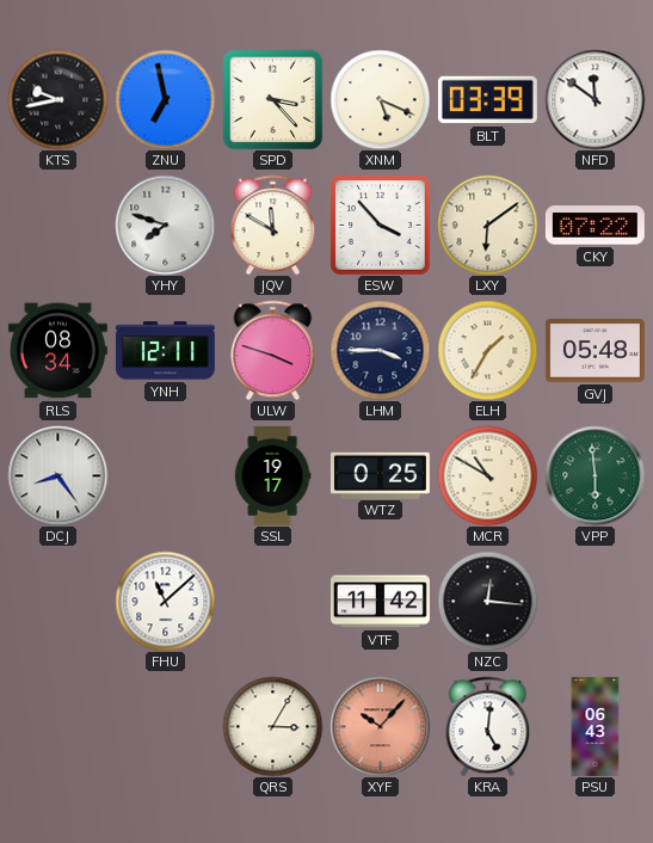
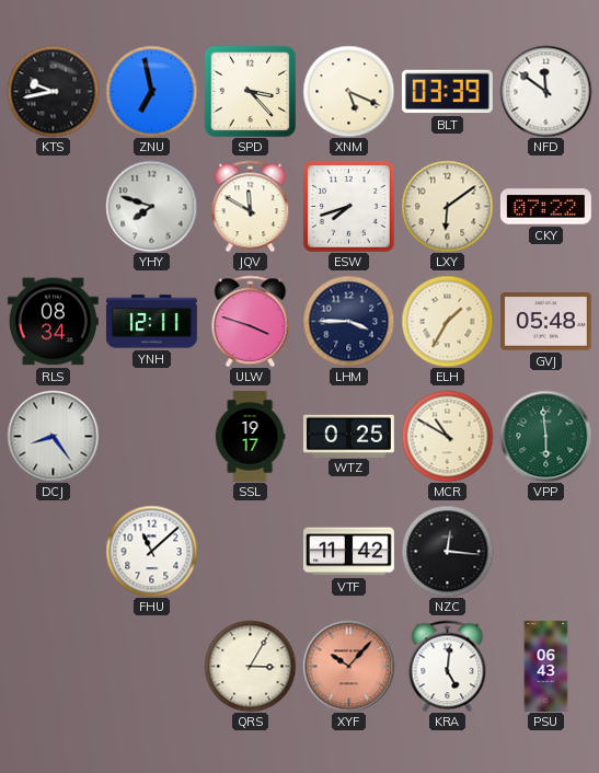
ESW: 3:53 -> 7:42 (348, 206)
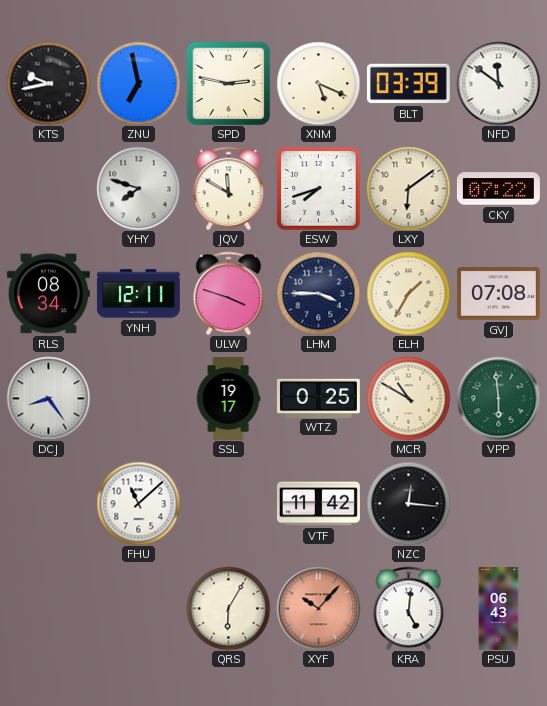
SPD: 3:23 -> 2:47 (228, 83)
GVJ: 05:48 -> 07:08 (498, 294)
QRS: 3:05 -> 6:05 (228, 608)
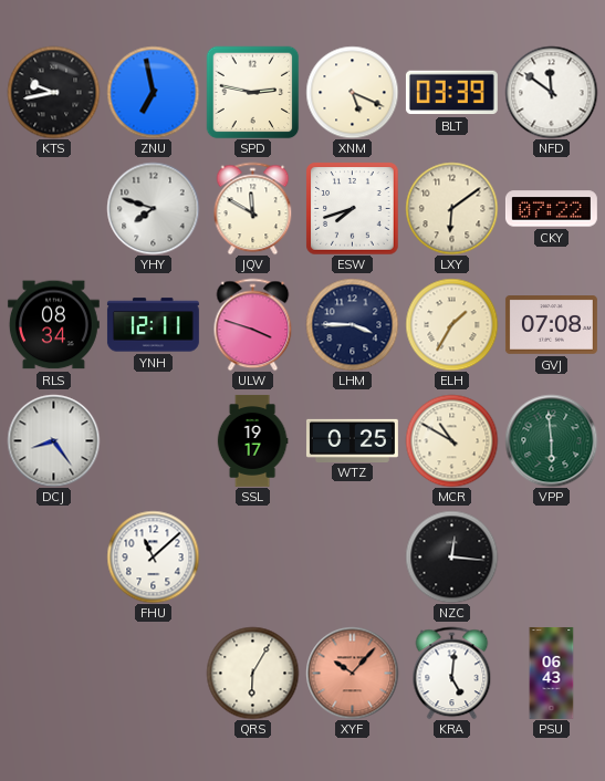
VTF: 11:42 -> none (318, 504)
